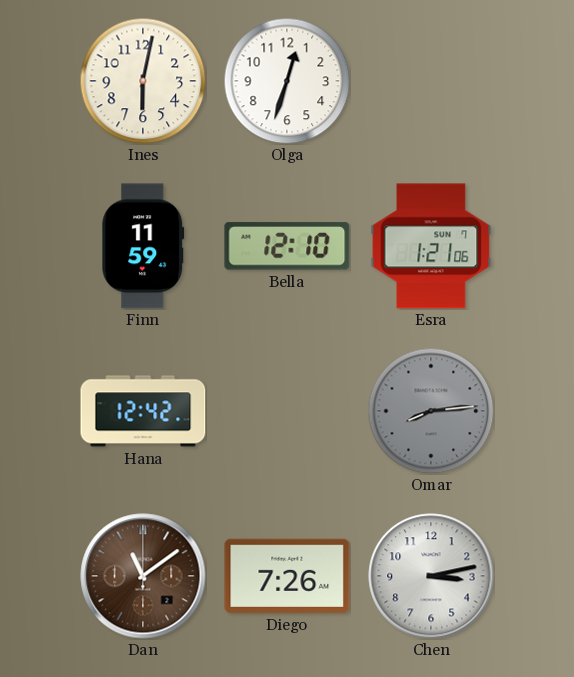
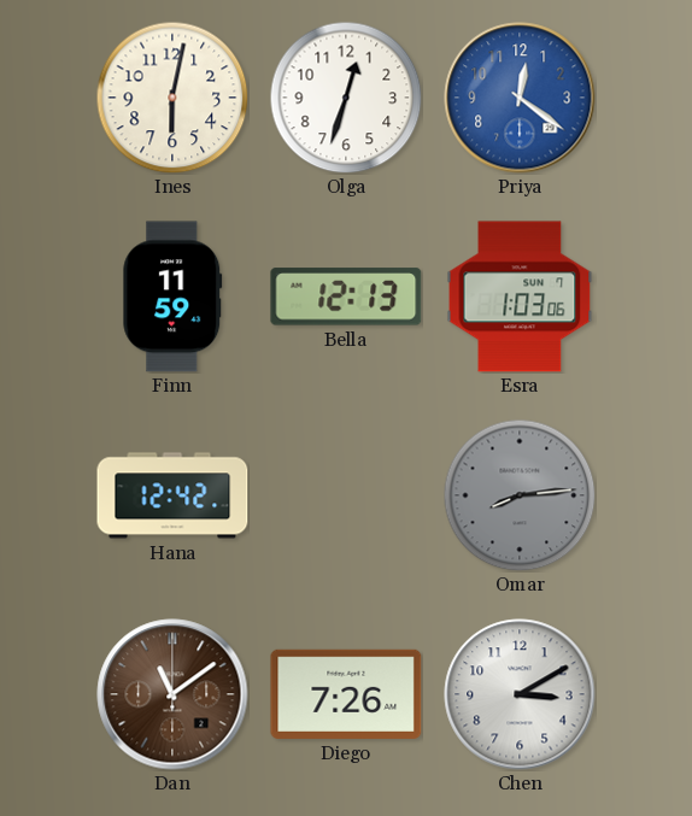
Priya: none -> 12:21 (520, 98)
Bella: 12:10 -> 12:13 (346, 297)
Esra: 1:21 -> 1:03 (520, 297)
Chen: 3:13 -> 3:10 (520, 694)
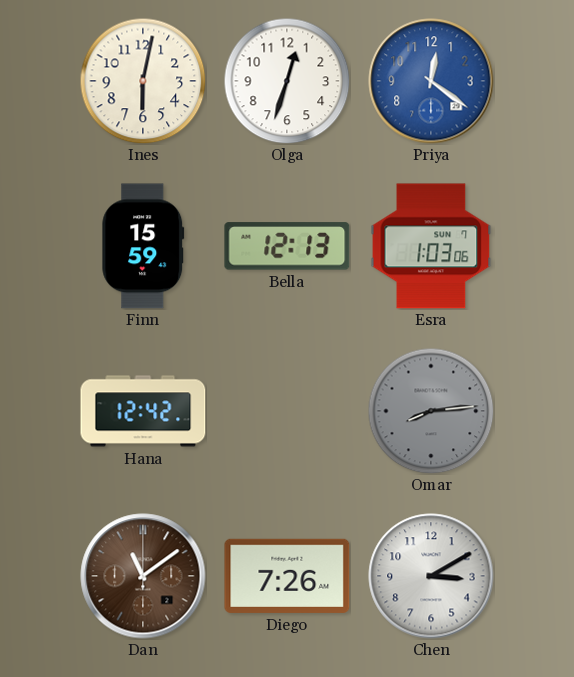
Finn: 11:59 -> 15:59 (143, 246)
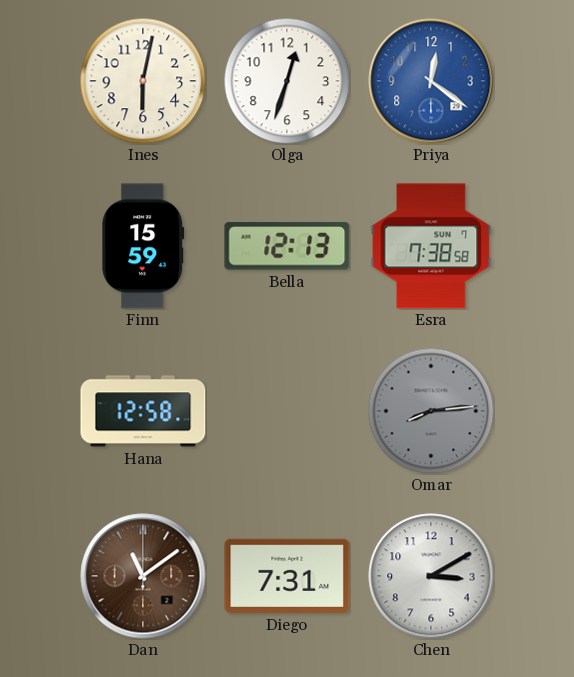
Esra: 1:03 -> 7:38 (431, 246)
Hana: 12:42 -> 12:58 (143, 411)
Diego: 7:26 -> 7:31 (287, 576)
